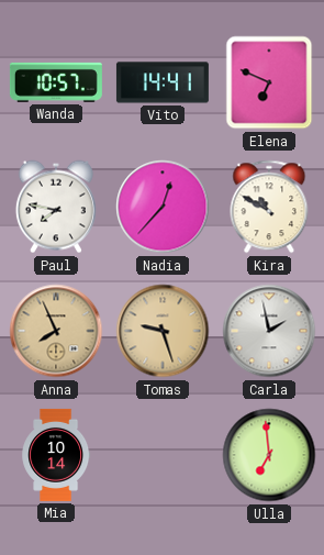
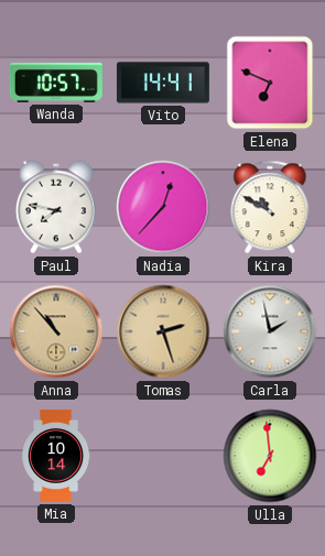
Anna: 7:56 -> 10:53 (56, 331)
Tomas: 9:27 -> 2:27 (163, 331)
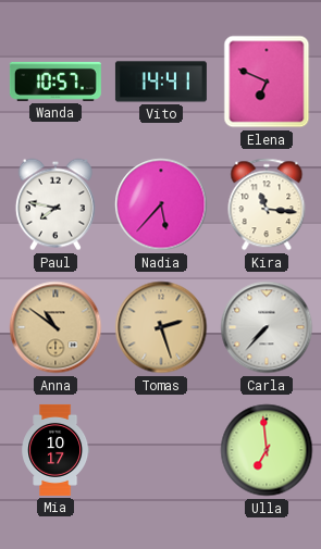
Nadia: 12:37 -> 5:37 (161, 204)
Kira: 10:50 -> 11:16 (267, 204)
Anna: 10:53 -> 10:51 (55, 327)
Carla: 1:58 -> 7:37 (267, 327)
Mia: 10:14 -> 10:17 (55, 450)
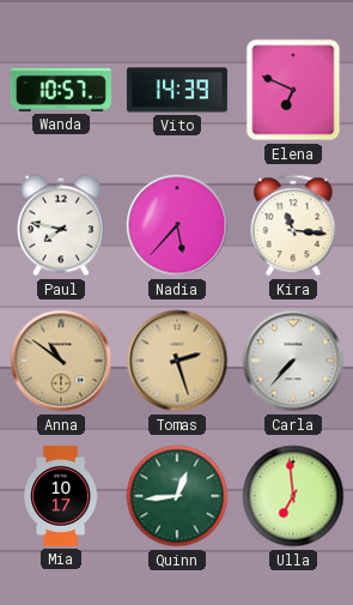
Vito: 14:41 -> 14:39 (177, 90)
Quinn: none -> 12:44 (177, 496)
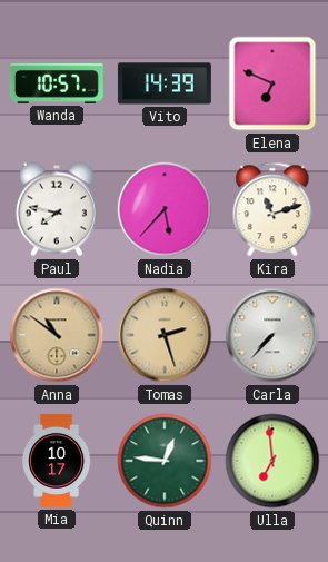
Kira: 11:16 -> 11:12 (272, 209)
Quinn: 12:44 -> 12:46 (165, 461)
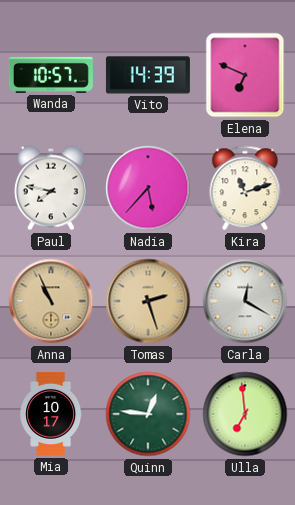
Anna: 10:51 -> 10:56 (51, 301)
Carla: 7:37 -> 12:20 (245, 301)
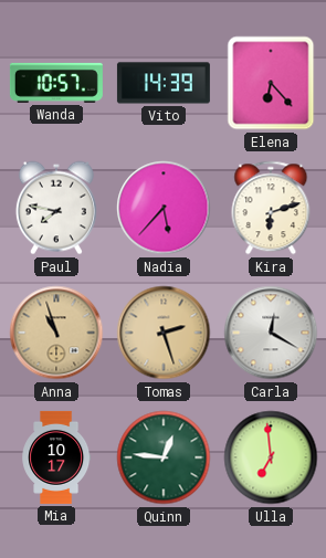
Elena: 6:49 -> 6:23 (271, 83)
Kira: 11:12 -> 6:12 (271, 208)
Anna: 10:56 -> 10:57 (56, 333)
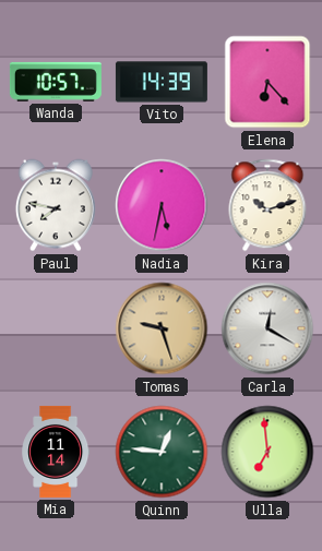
Nadia: 5:37 -> 5:32 (162, 205)
Kira: 6:12 -> 10:12 (267, 205)
Anna: 10:57 -> none (56, 333)
Tomas: 2:27 -> 9:27 (162, 328)
Mia: 10:17 -> 11:14 (56, 452)
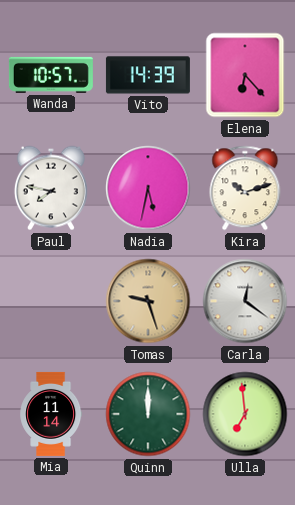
Carla: 12:20 -> 12:21 (245, 301)
Quinn: 12:46 -> 12:00 (148, 414)
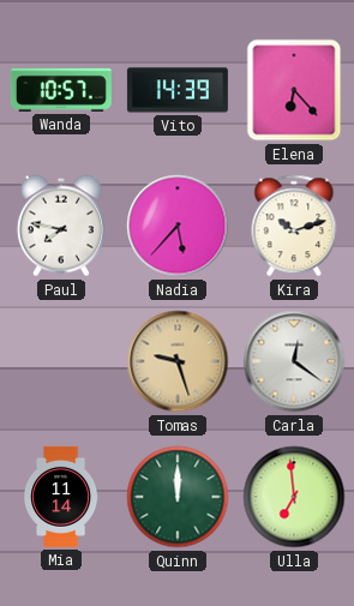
Nadia: 5:32 -> 5:37 (178, 226)
